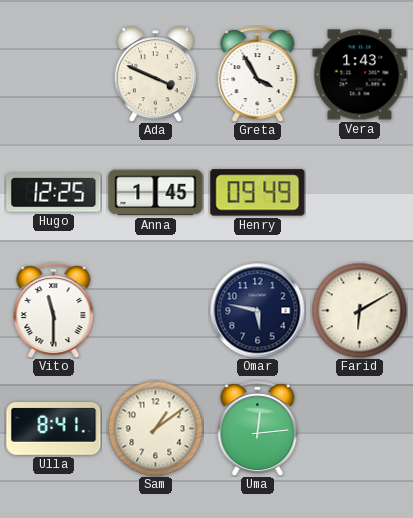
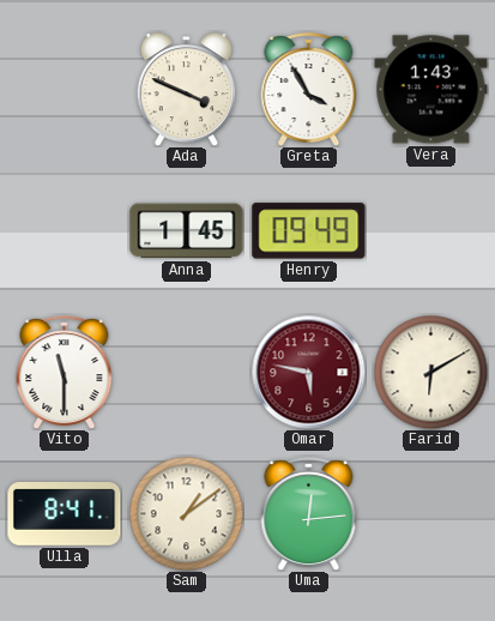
Hugo: 12:25 -> none (54, 193)
Omar dial: navy -> burgundy (308, 372)
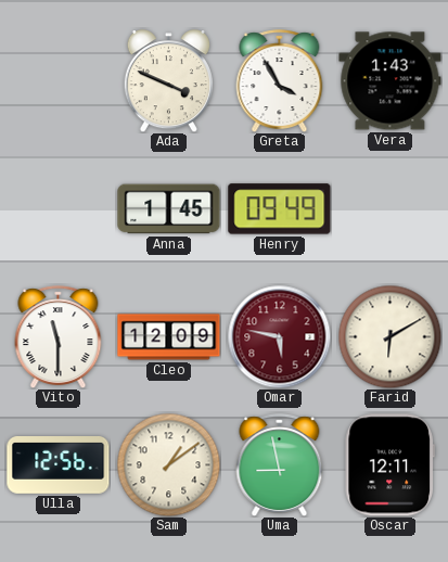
Cleo: none -> 12:09 (169, 337)
Ulla: 8:41 -> 12:56 (59, 465)
Uma: 12:14 -> 8:58 (280, 464)
Oscar: none -> 12:11 (389, 465)
